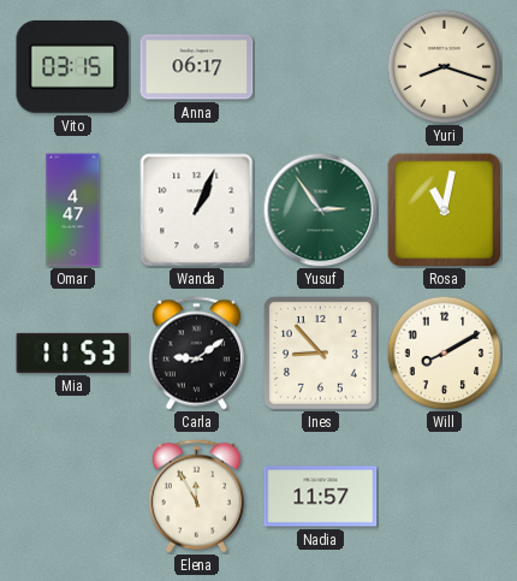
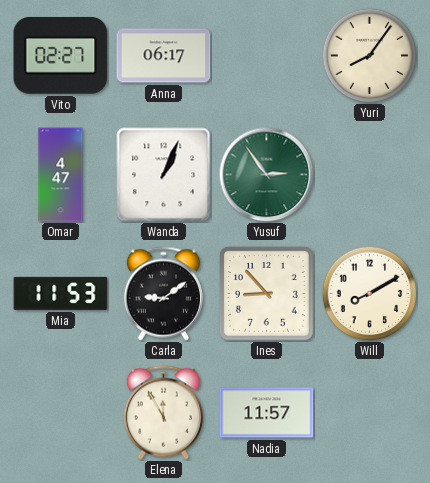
Vito: 03:15 -> 02:27 (61, 55)
Yuri: 8:18 -> 8:06 (369, 55)
Rosa: 11:02 -> none (444, 209)
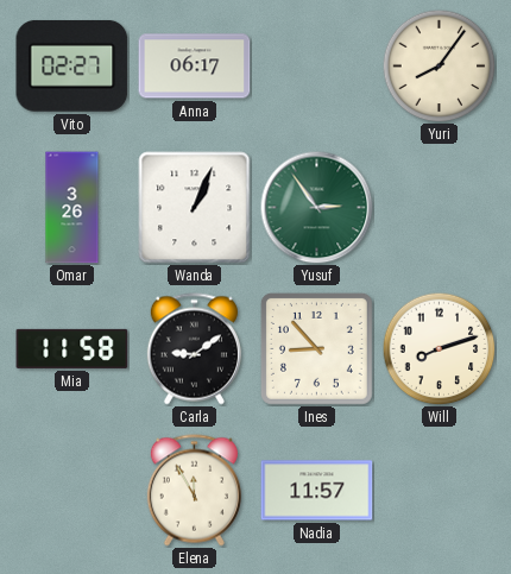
Omar: 4:47 -> 3:26 (72, 208)
Mia: 11:53 -> 11:58 (72, 348)
Will: 8:10 -> 8:12 (439, 348)
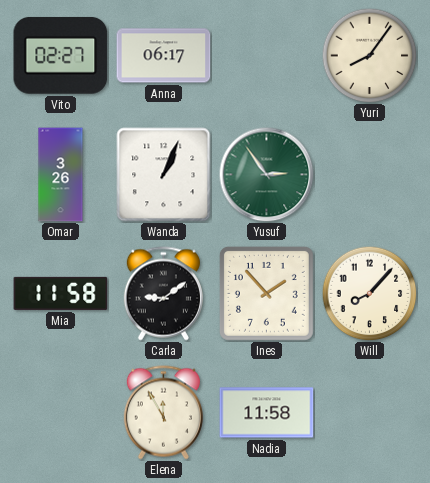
Ines: 8:53 -> 1:53 (266, 293)
Will: 8:12 -> 8:07 (369, 293)
Nadia: 11:57 -> 11:58 (267, 413)
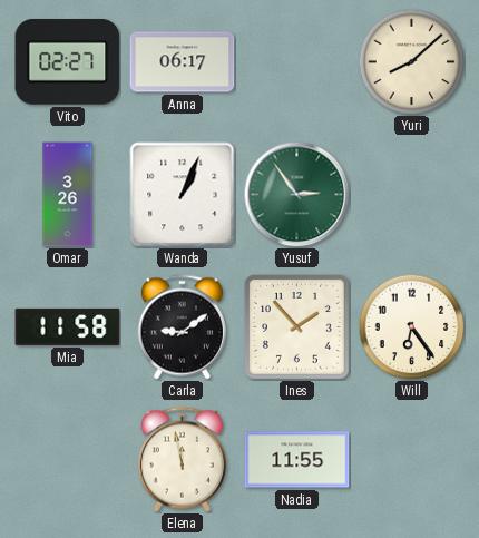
Yuri: 8:06 -> 8:08 (411, 61)
Will: 8:07 -> 6:24 (411, 326)
Elena: 11:55 -> 11:58 (182, 460)
Nadia: 11:58 -> 11:55 (297, 460)
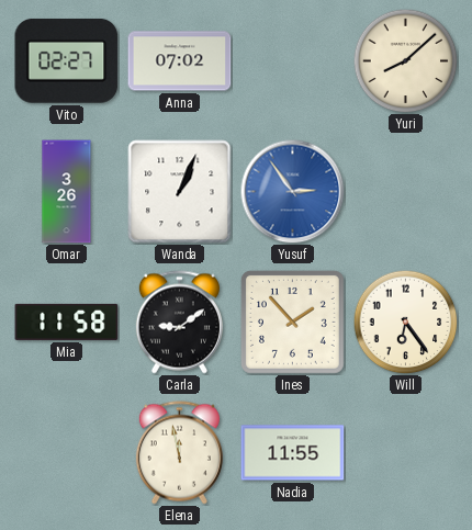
Anna: 06:17 -> 07:02 (180, 61)
Yusuf dial: green -> blue (292, 191)
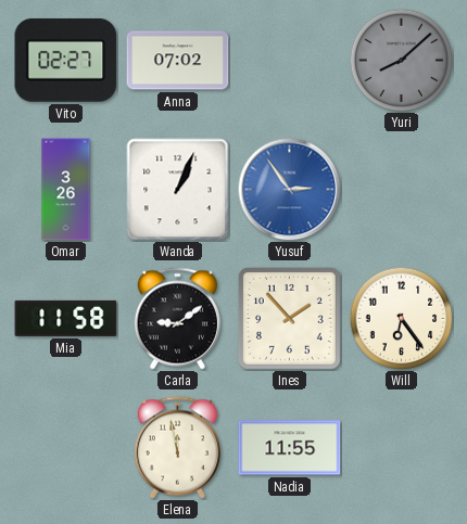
Yuri dial: cream -> grey (401, 60)
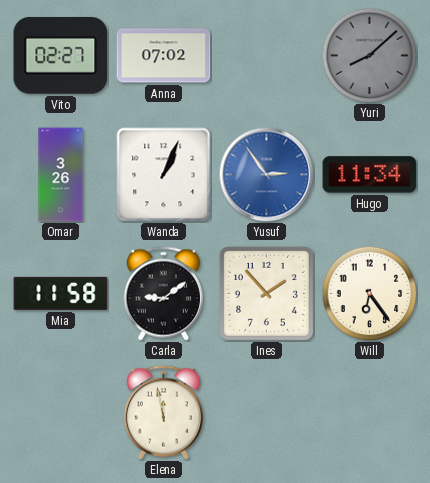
Hugo: none -> 11:34 (370, 175)
Nadia: 11:55 -> none (290, 448)
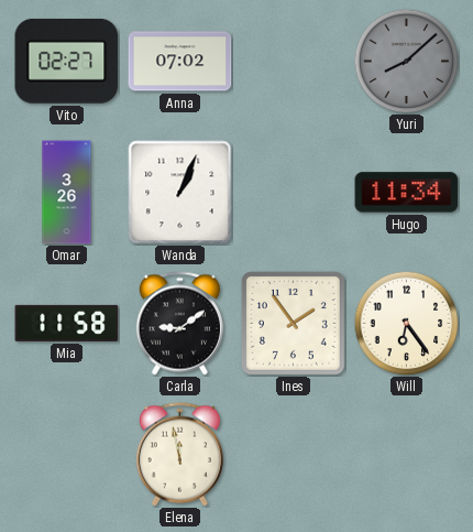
Yusuf: 2:54 -> none (266, 174)
Ines: 1:53 -> 1:54 (293, 323)
